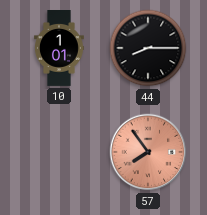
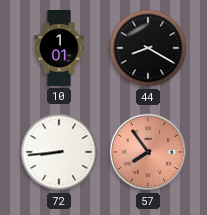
44: 8:15 -> 8:20 (148, 48)
72: none -> 8:44 (59, 152)
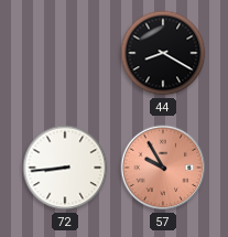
10: 1:01 -> none (59, 49)
57: 7:54 -> 9:55 (163, 168)
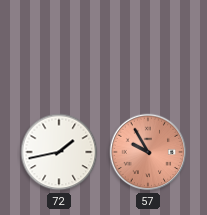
44: 8:20 -> none (163, 53)
72: 8:44 -> 1:43 (59, 152)
